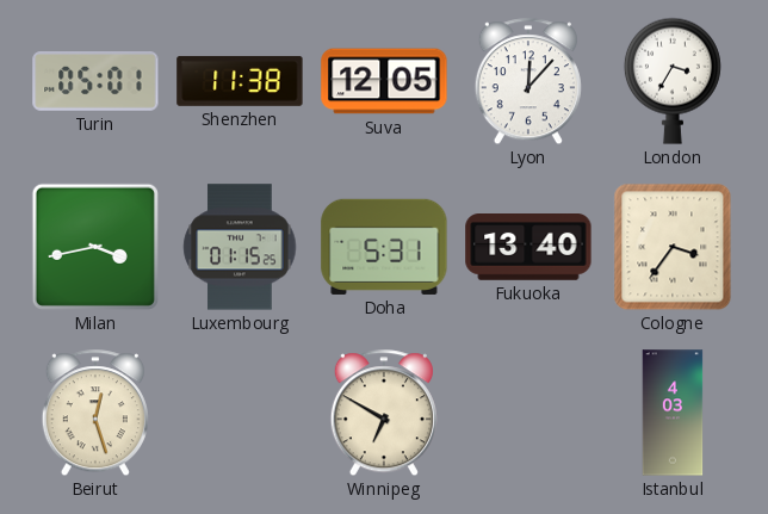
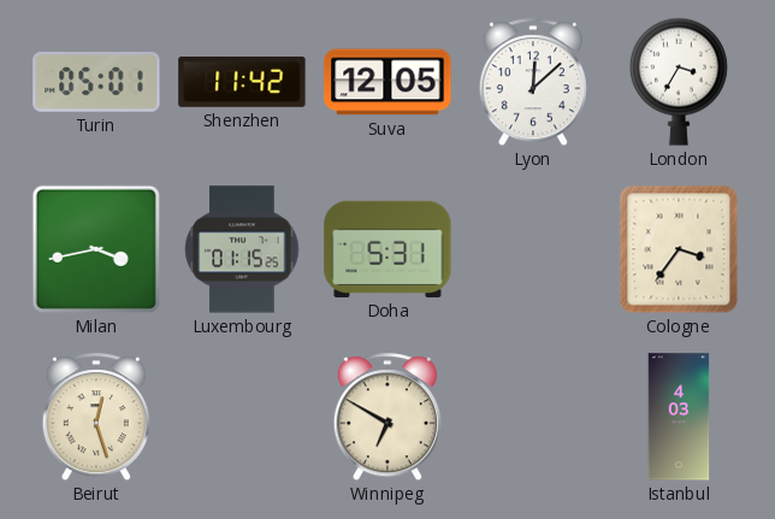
Shenzhen: 11:38 -> 11:42 (242, 82)
Lyon: 12:07 -> 12:08 (533, 83)
Fukuoka: 13:40 -> none (528, 248)
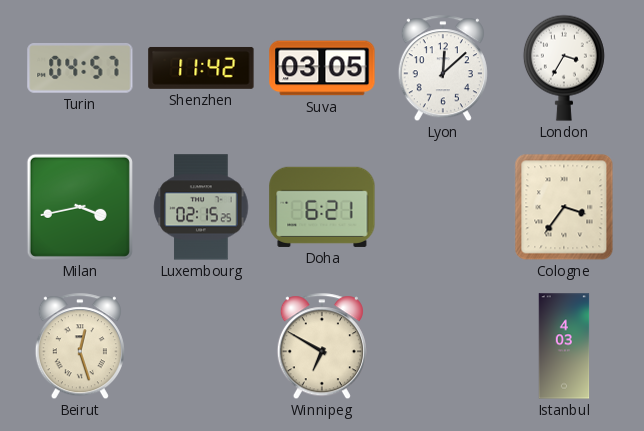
Turin: 05:01 -> 04:57 (80, 68)
Suva: 12:05 -> 03:05 (322, 68)
Luxembourg: 01:15 -> 02:15 (201, 207)
Doha: 5:31 -> 6:21 (322, 207)
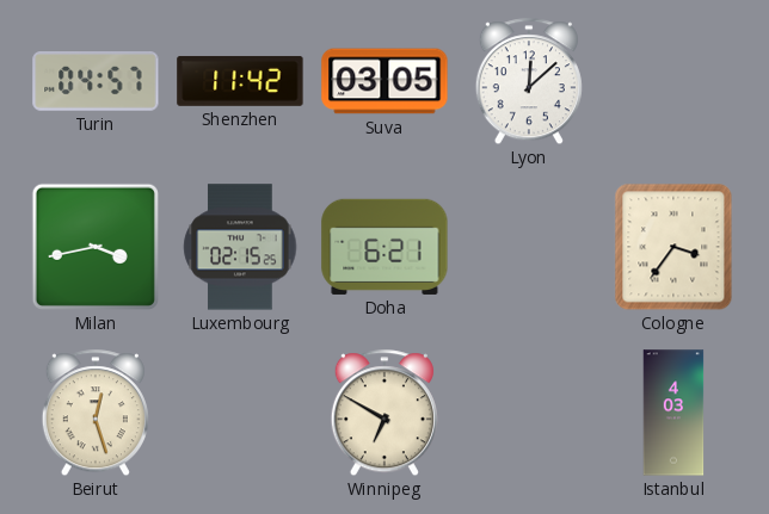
London: 3:35 -> none (564, 68)
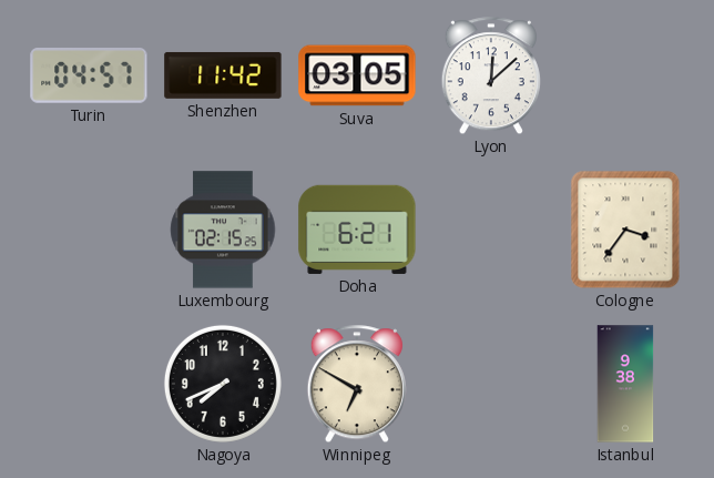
Milan: 3:43 -> none (96, 247)
Beirut: 12:27 -> none (96, 414)
Nagoya: none -> 7:41 (223, 384)
Istanbul: 4:03 -> 9:38 (625, 384)
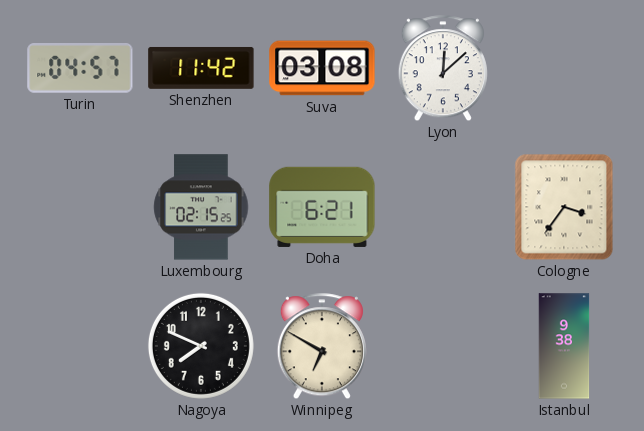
Suva: 03:05 -> 03:08 (322, 68)
Nagoya: 7:41 -> 7:49 (201, 346)
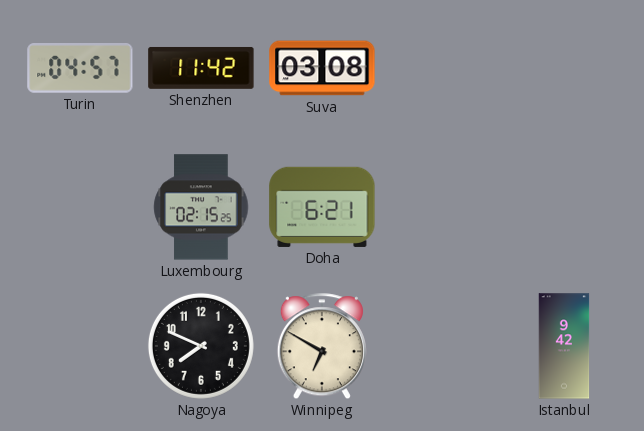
Lyon: 12:08 -> none (443, 69)
Cologne: 3:36 -> none (564, 207)
Istanbul: 9:38 -> 9:42 (564, 346)
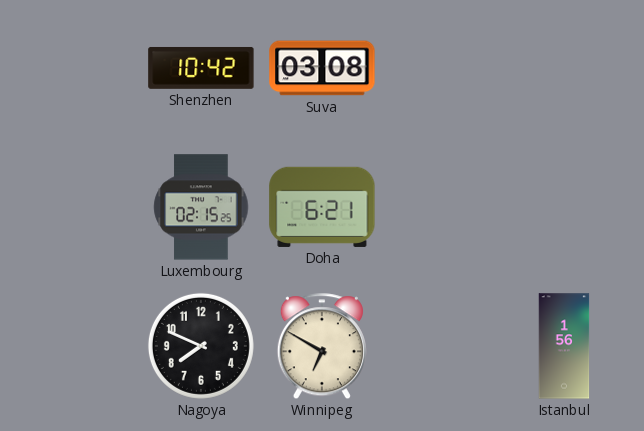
Turin: 04:57 -> none (80, 68)
Shenzhen: 11:42 -> 10:42 (201, 68)
Istanbul: 9:42 -> 1:56 (564, 346)
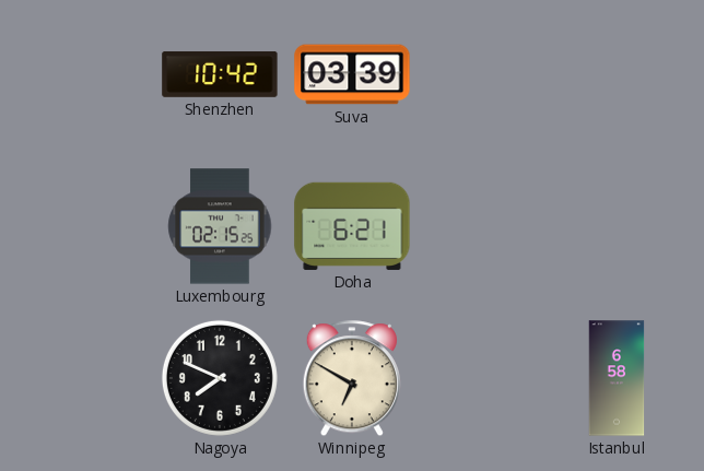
Suva: 03:08 -> 03:39 (352, 74)
Istanbul: 1:56 -> 6:58 (617, 378)
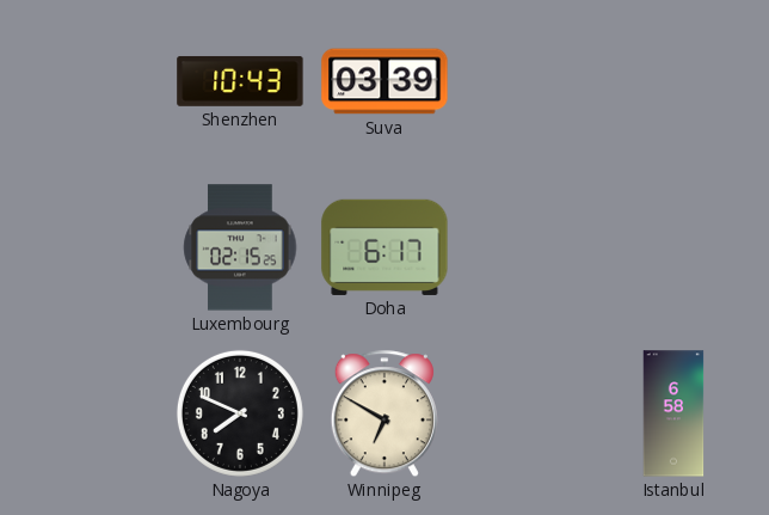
Shenzhen: 10:42 -> 10:43 (240, 81)
Doha: 6:21 -> 6:17 (384, 247)
